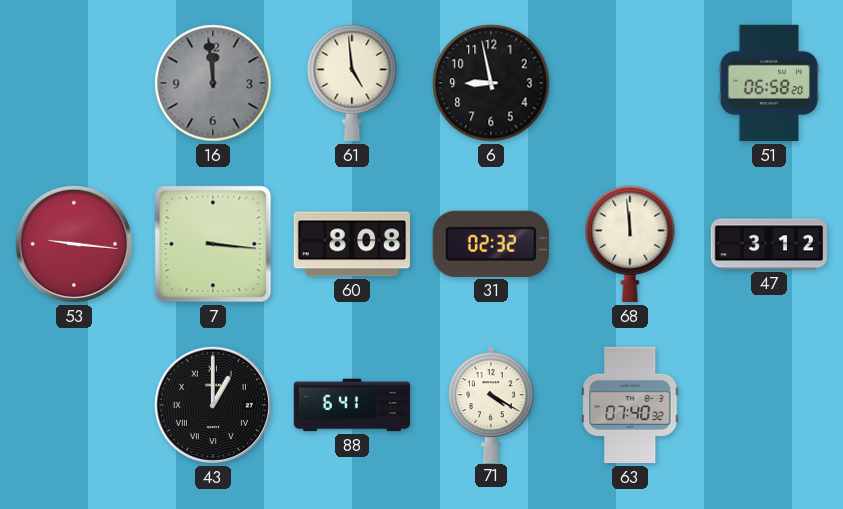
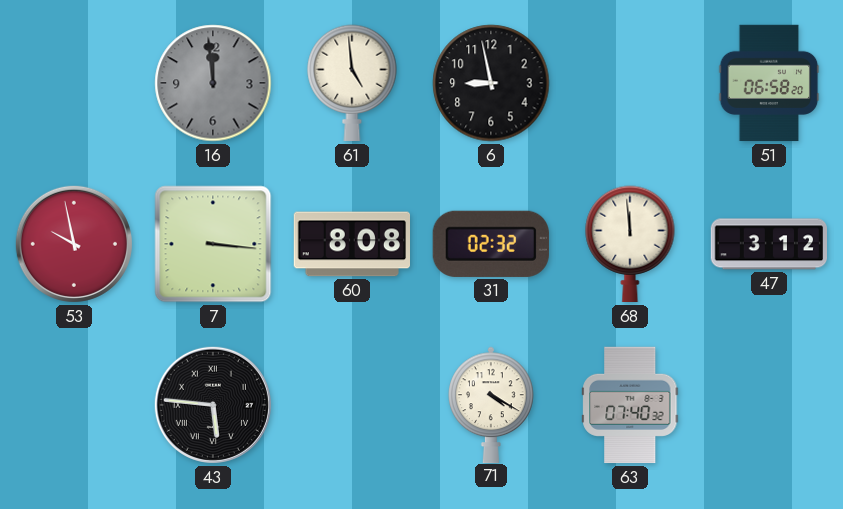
53: 9:16 -> 9:58 (74, 244)
43: 1:00 -> 5:46 (213, 405)
88: 6:41 -> none (352, 405)
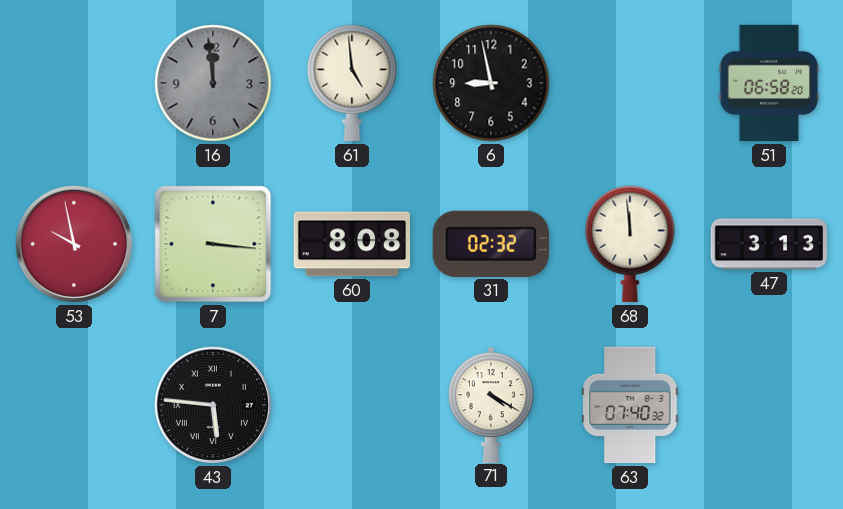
47: 3:12 -> 3:13 (769, 244)
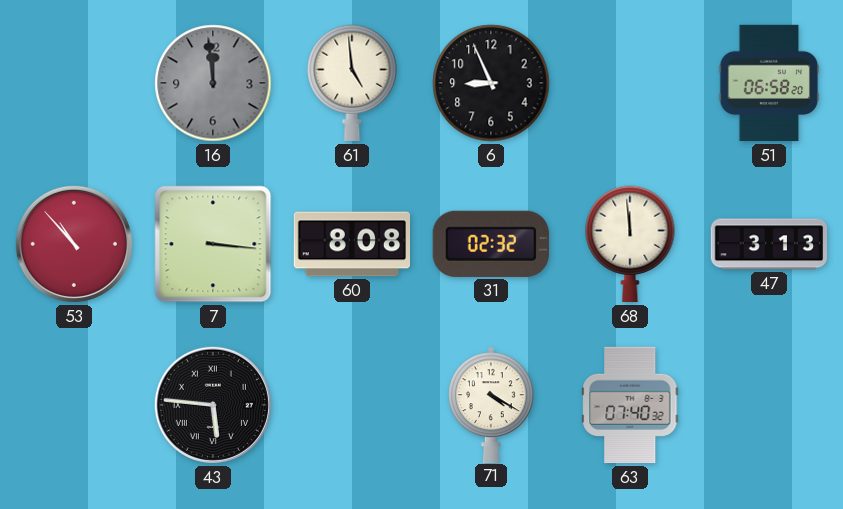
6: 8:58 -> 8:56 (491, 83)
53: 9:58 -> 10:53 (74, 244)
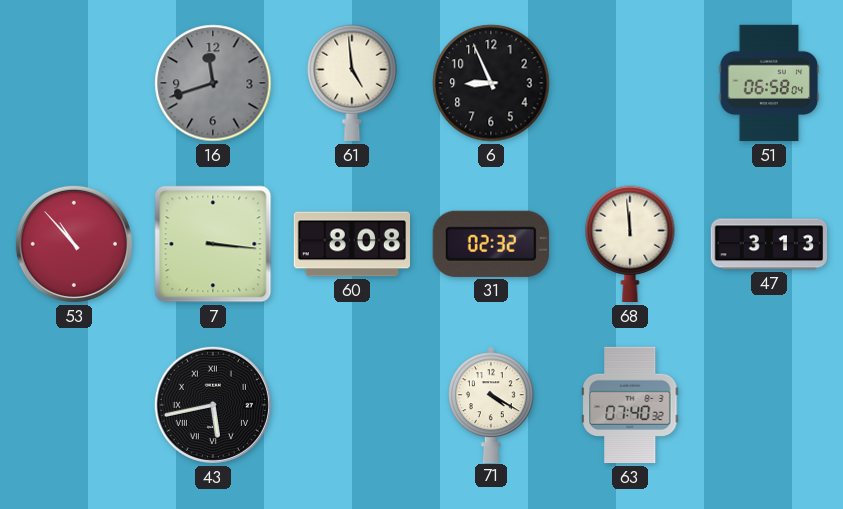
16: 11:59 -> 11:42 (213, 83)
51: 06:58:20 -> 06:58:04 (769, 83)
43: 5:46 -> 5:43 (213, 405)
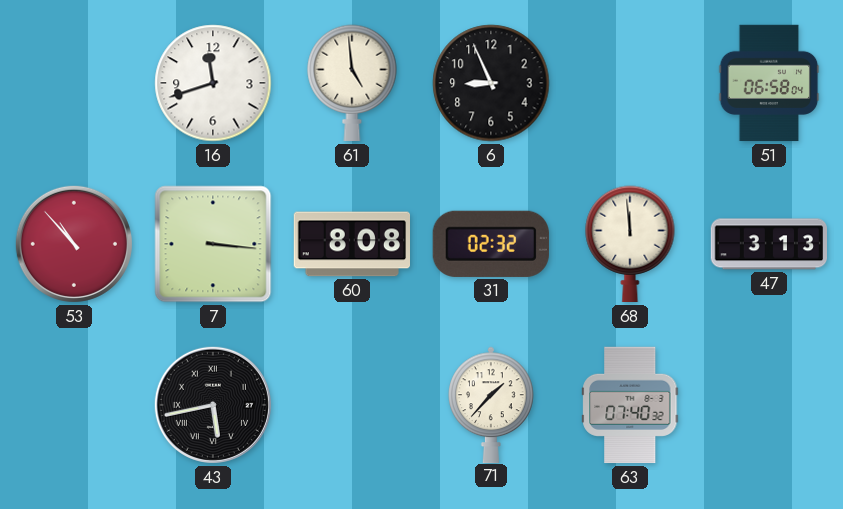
16 dial: grey -> white (213, 83)
71: 4:20 -> 1:37 (491, 404)
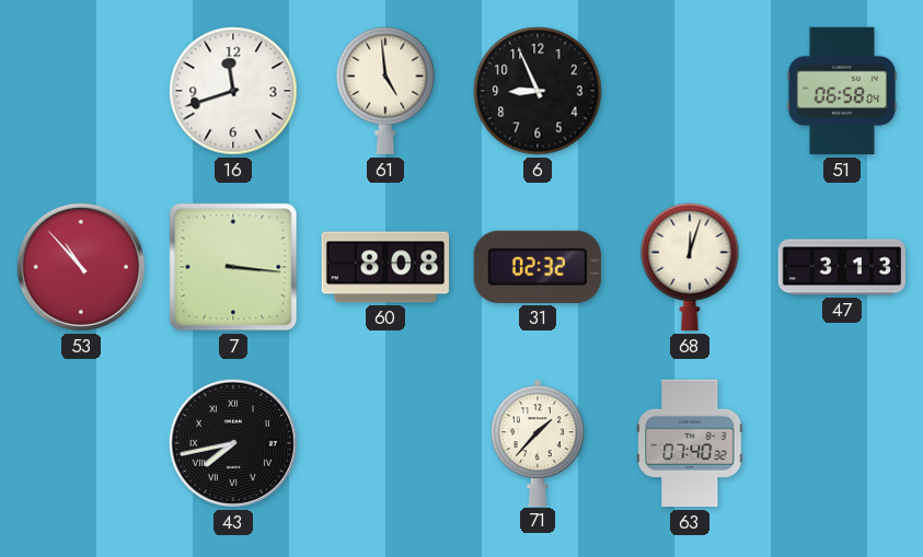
68: 11:59 -> 12:03 (690, 267)
43: 5:43 -> 7:43 (233, 443)
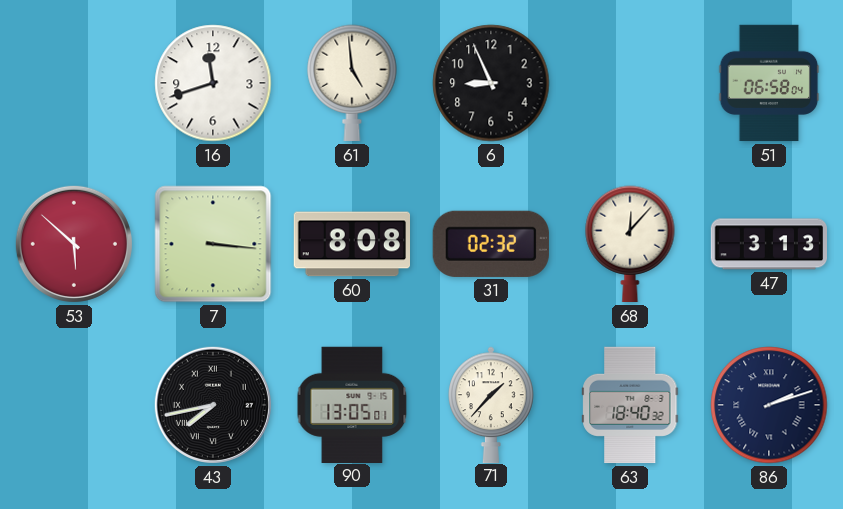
53: 10:53 -> 5:52 (74, 244)
68: 12:03 -> 12:07 (630, 244)
90: none -> 13:05 (352, 404)
63: 07:40 -> 18:40 (630, 405)
86: none -> 2:12 (769, 405)
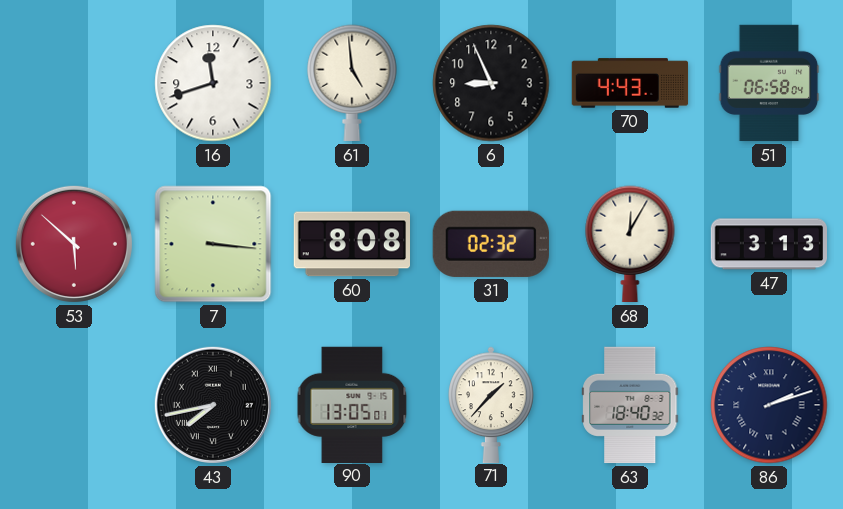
70: none -> 4:43 (630, 83)
68: 12:07 -> 12:05 (630, 244)
